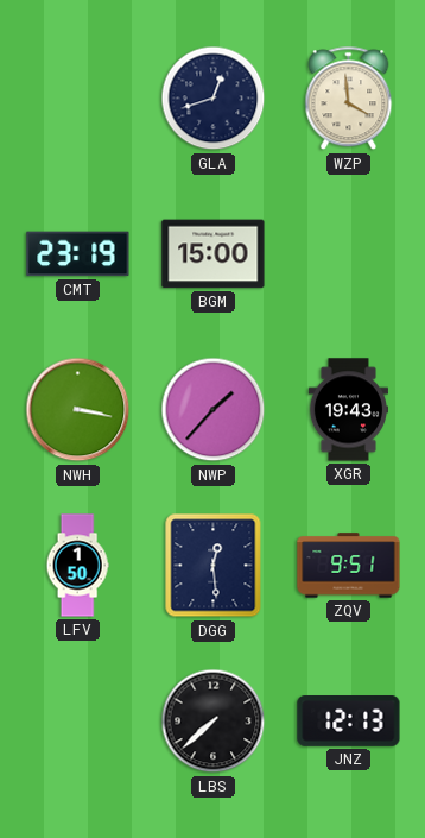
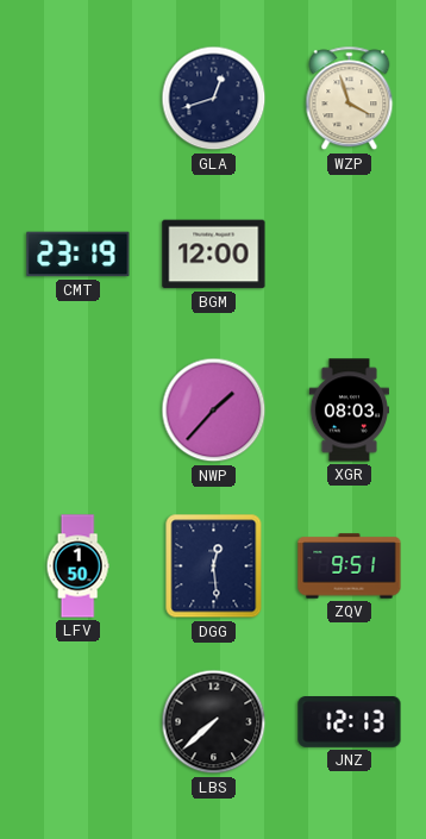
WZP: 3:59 -> 3:57 (350, 99)
BGM: 15:00 -> 12:00 (214, 255)
NWH: 3:17 -> none (78, 410)
XGR: 19:43 -> 08:03 (349, 411)
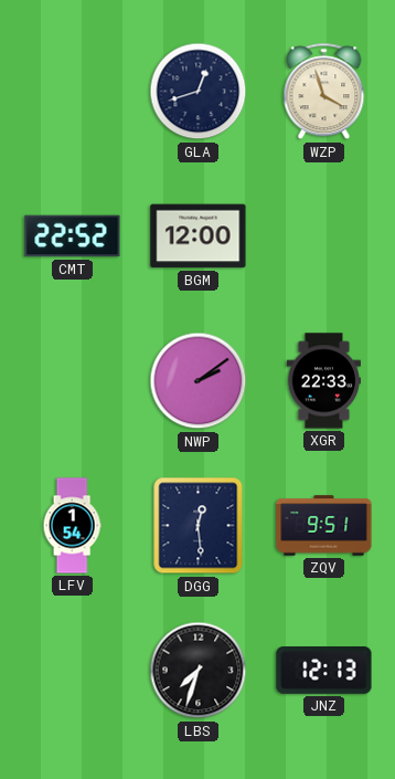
CMT: 23:19 -> 22:52 (73, 236)
NWP: 1:37 -> 2:09 (199, 381)
XGR: 08:03 -> 22:33 (323, 381)
LFV: 1:50 -> 1:54 (72, 526)
LBS: 7:38 -> 7:33 (199, 671)
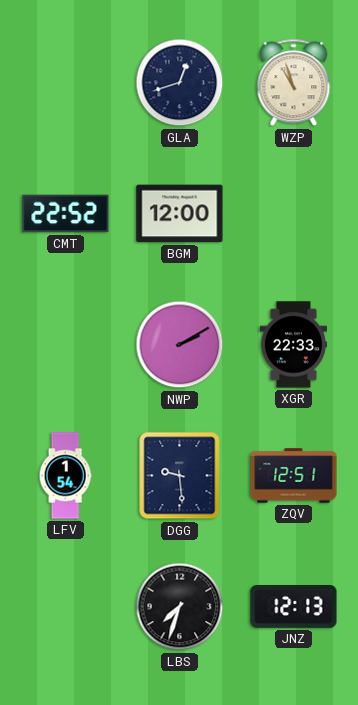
WZP: 3:57 -> 10:57 (294, 83)
NWP: 2:09 -> 2:10 (180, 345)
DGG: 12:29 -> 9:29 (180, 476)
ZQV: 9:51 -> 12:51 (294, 476)
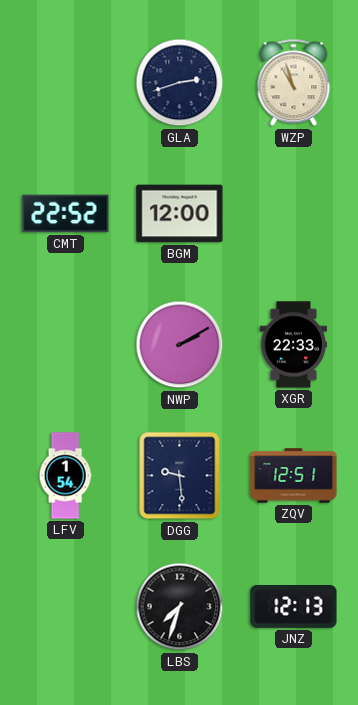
GLA: 12:42 -> 2:42 (180, 83)
